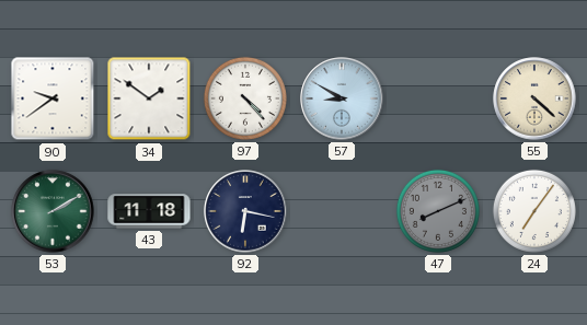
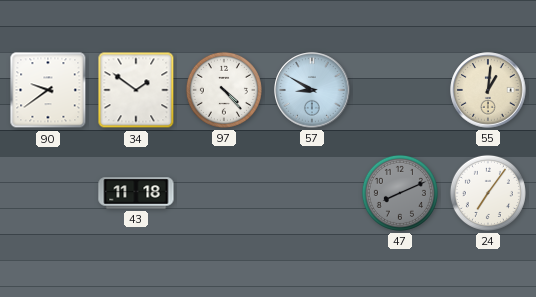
55: 4:22 -> 1:01 (488, 90)
53: 2:10 -> none (53, 211)
92: 6:17 -> none (245, 211)
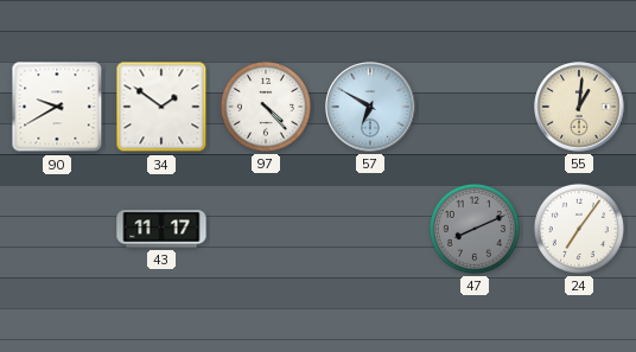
90: 9:39 -> 9:40 (57, 107)
57: 8:50 -> 6:50 (370, 107)
43: 11:18 -> 11:17 (161, 229)
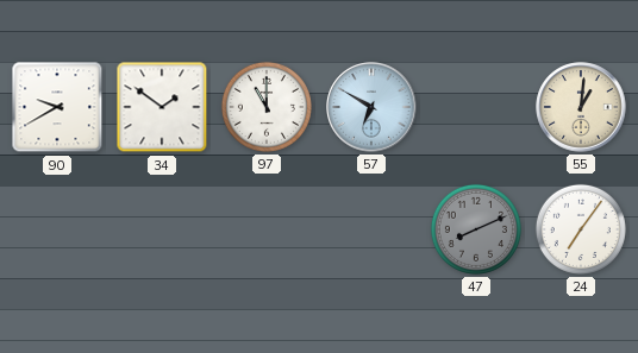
97: 4:23 -> 11:00 (267, 107)
43: 11:17 -> none (161, 229)
